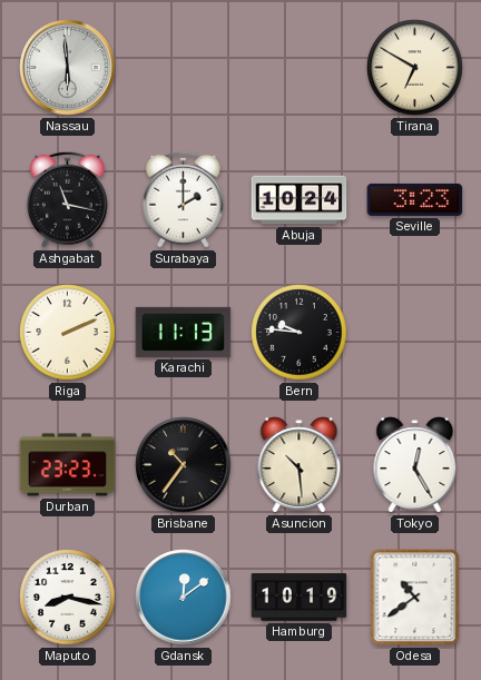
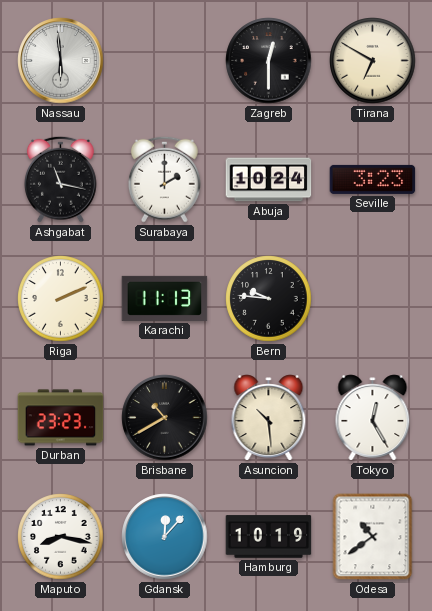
Zagreb: none -> 12:30 (269, 61)
Brisbane: 10:36 -> 10:40 (165, 418)
Gdansk: 12:09 -> 12:07 (165, 537)
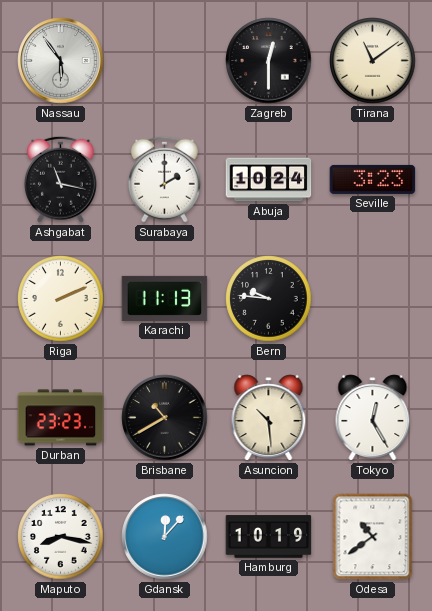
Nassau: 5:59 -> 5:54 (61, 61)
Tirana: 6:50 -> 11:09 (373, 61)
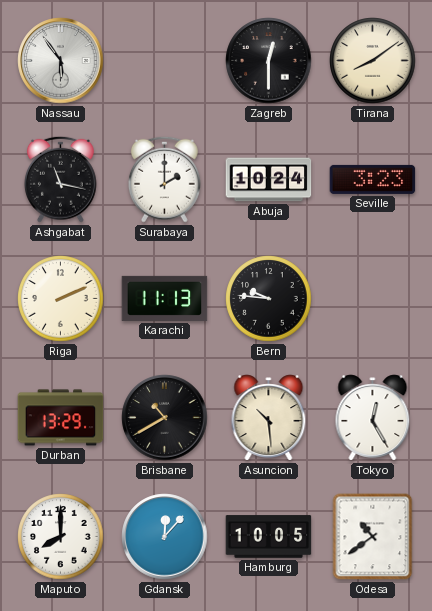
Tirana: 11:09 -> 8:09 (373, 61)
Durban: 23:23 -> 13:29 (61, 418)
Maputo: 8:17 -> 8:00 (61, 537)
Hamburg: 10:19 -> 10:05 (269, 537)
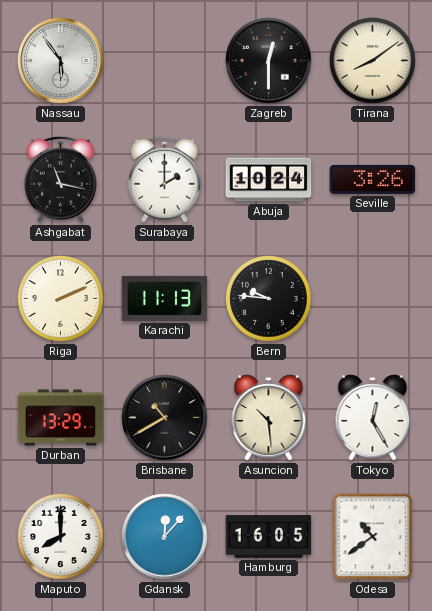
Seville: 3:23 -> 3:26 (373, 179)
Hamburg: 10:05 -> 16:05 (269, 537)
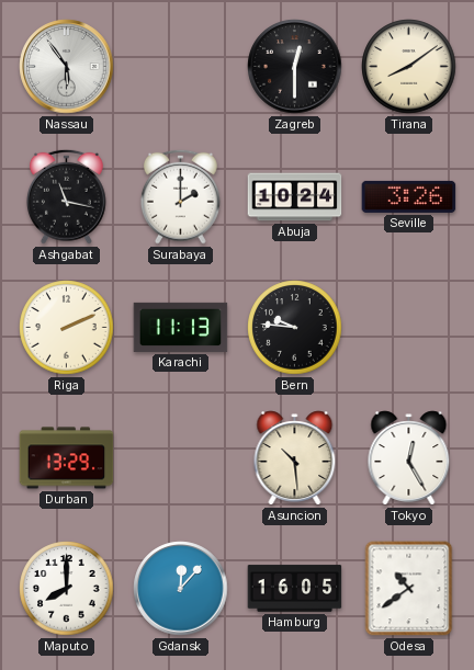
Brisbane: 10:40 -> none (165, 418)
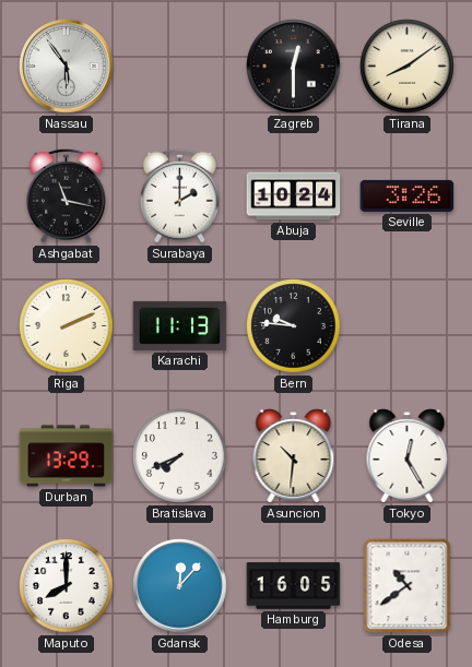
Bratislava: none -> 7:41 (180, 456)
Asuncion: 10:29 -> 10:31 (294, 456)
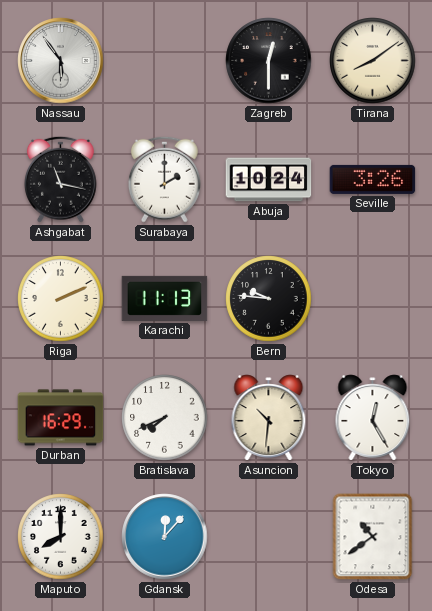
Durban: 13:29 -> 16:29 (61, 418)
Hamburg: 16:05 -> none (294, 586)
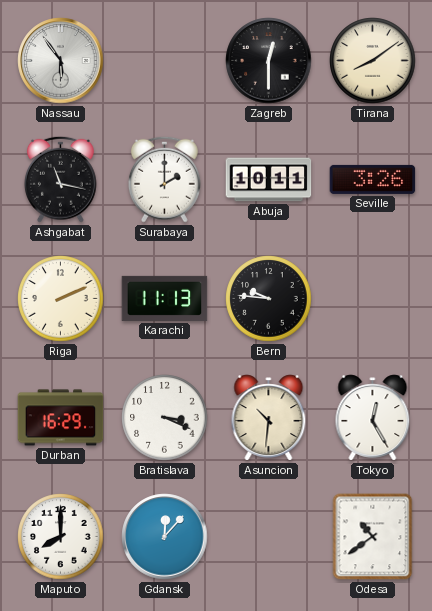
Abuja: 10:24 -> 10:11 (269, 180)
Bratislava: 7:41 -> 3:19 (165, 418)
